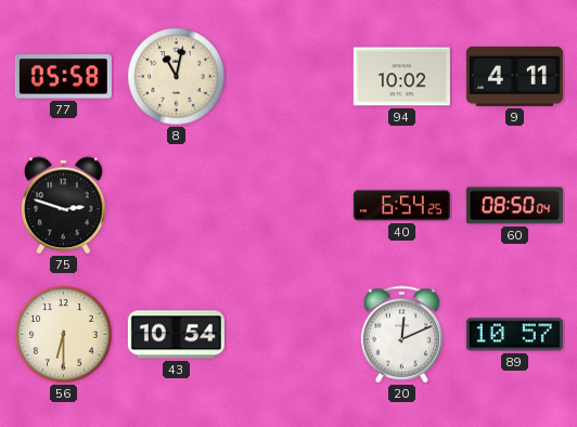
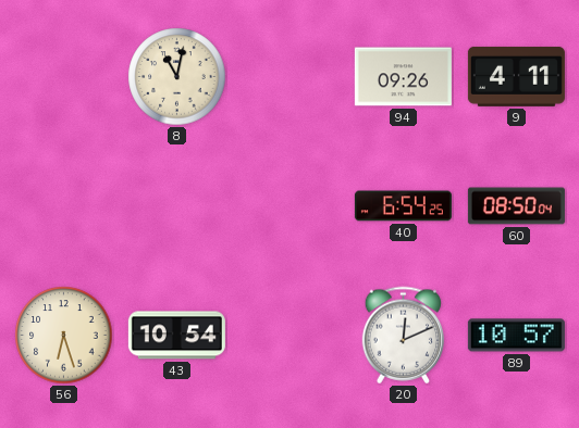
77: 05:58 -> none (63, 77)
94: 10:02 -> 09:26 (403, 77)
75: 2:48 -> none (64, 206)
56: 6:30 -> 6:27 (64, 336)
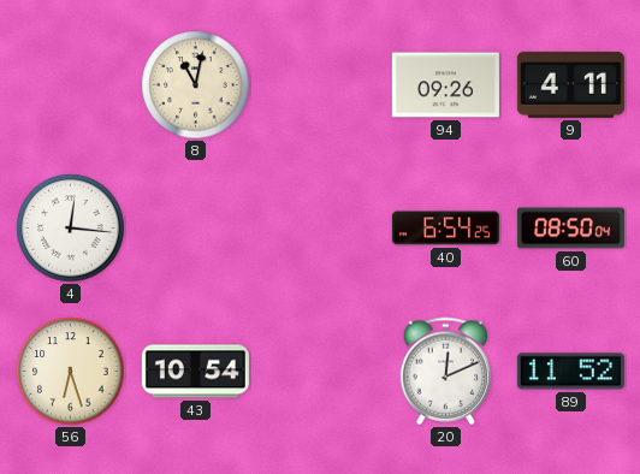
4: none -> 12:16 (71, 229)
89: 10:57 -> 11:52 (570, 372)
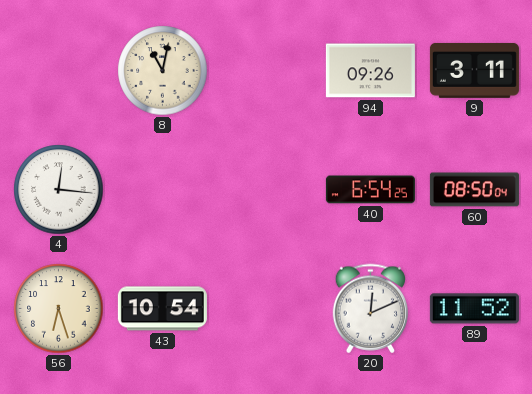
9: 4:11 -> 3:11 (474, 70)
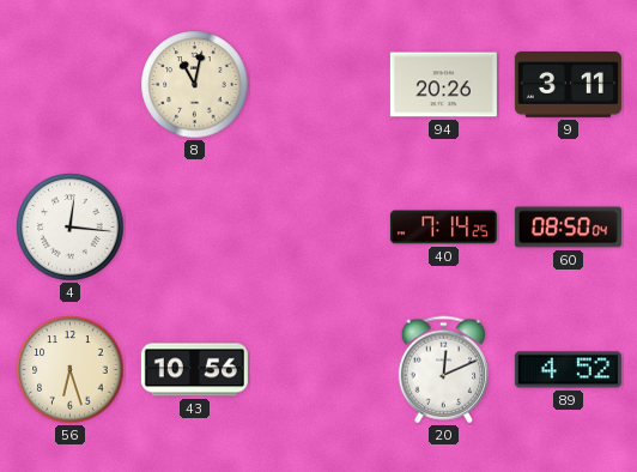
94: 09:26 -> 20:26 (443, 85)
40: 6:54 -> 7:14 (443, 228)
43: 10:54 -> 10:56 (194, 370)
89: 11:52 -> 4:52 (568, 370)
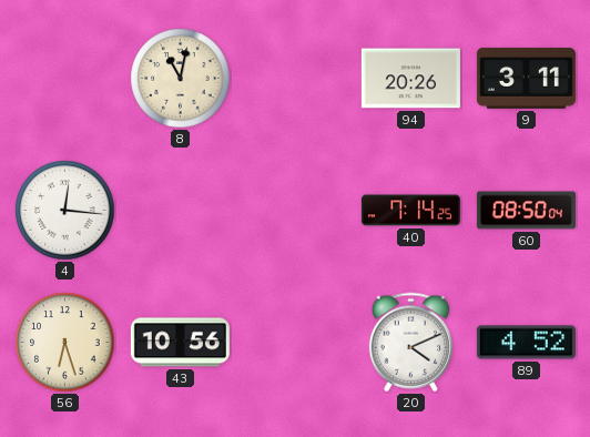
20: 12:11 -> 4:11 (411, 343)
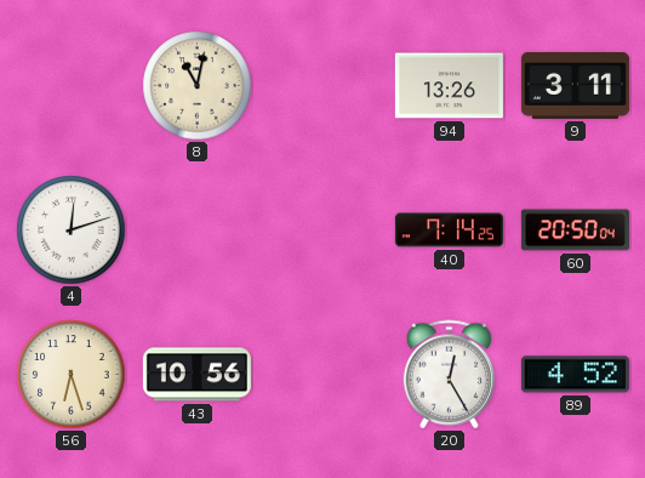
94: 20:26 -> 13:26 (449, 86)
4: 12:16 -> 12:12 (72, 231)
60: 08:50 -> 20:50 (575, 231)
20: 4:11 -> 12:25 (450, 375)
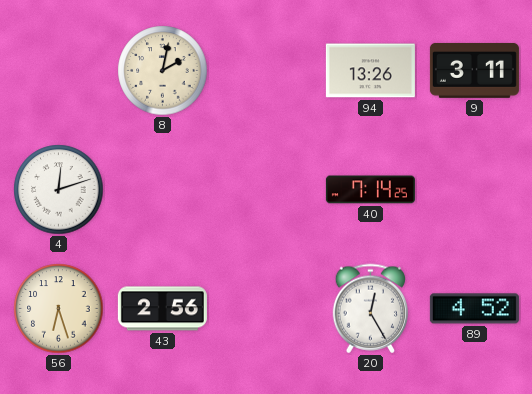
8: 11:02 -> 2:02 (163, 71)
60: 20:50 -> none (575, 231)
43: 10:56 -> 2:56 (162, 309)
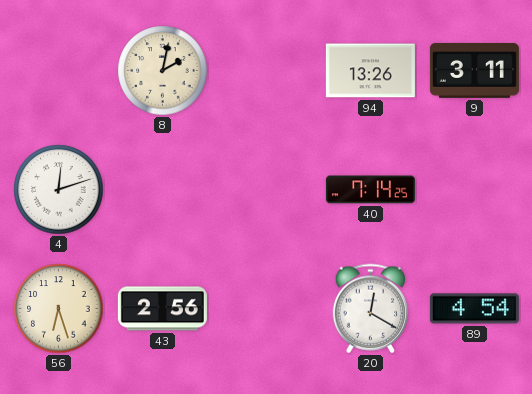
20: 12:25 -> 12:20 (371, 309)
89: 4:52 -> 4:54 (474, 309)
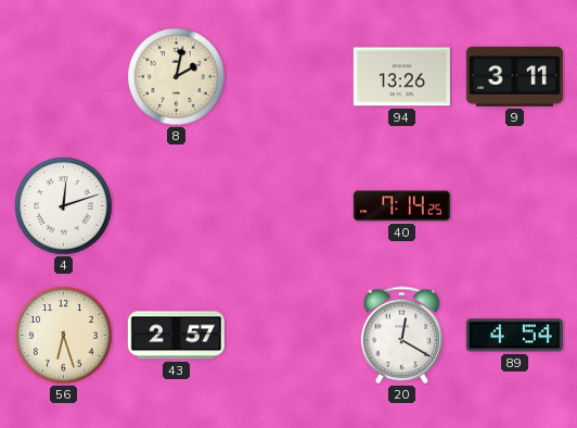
43: 2:56 -> 2:57 (176, 336)
